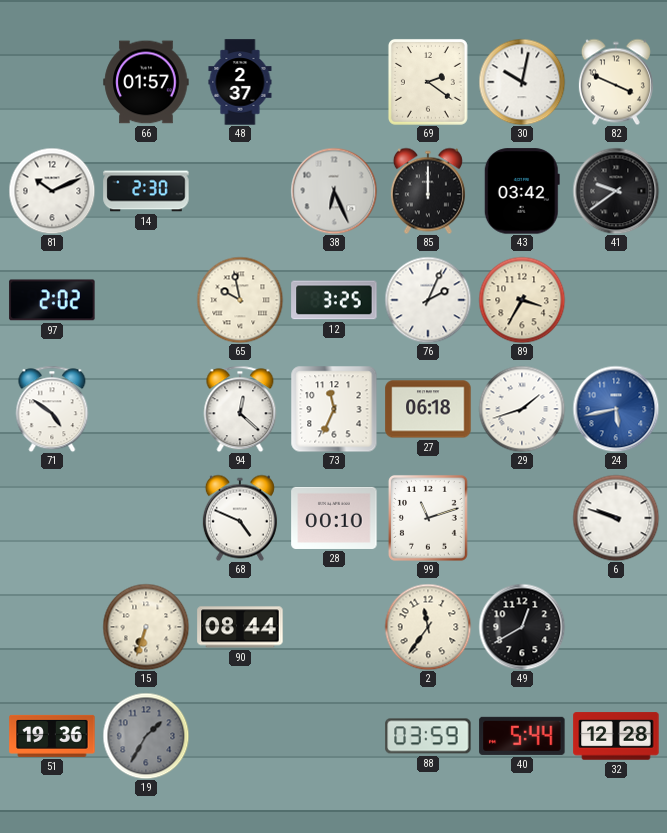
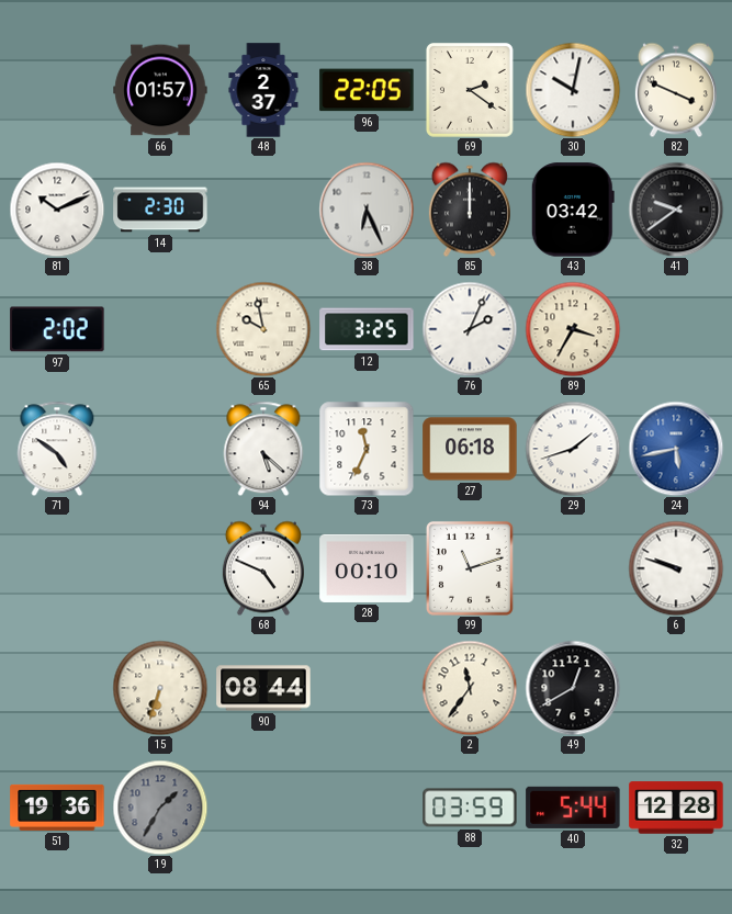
96: none -> 22:05 (367, 90)
94: 12:22 -> 5:22 (263, 449)
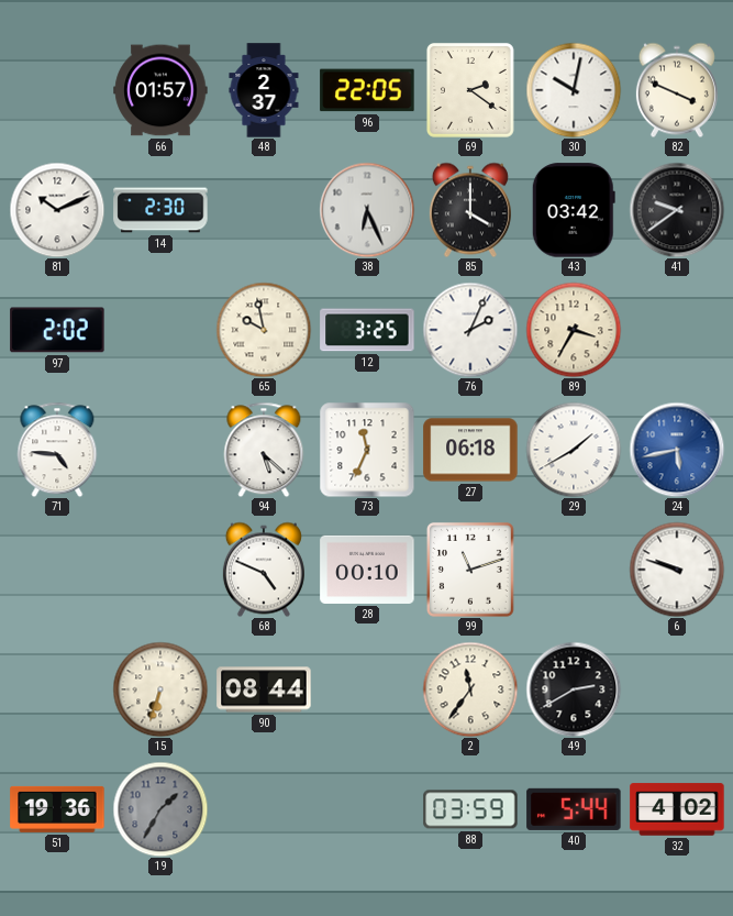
85: 12:00 -> 4:00 (470, 210)
71: 4:51 -> 4:46 (57, 450)
29: 1:42 -> 1:40 (574, 450)
49: 12:40 -> 2:40 (574, 689)
32: 12:28 -> 4:02 (677, 809)
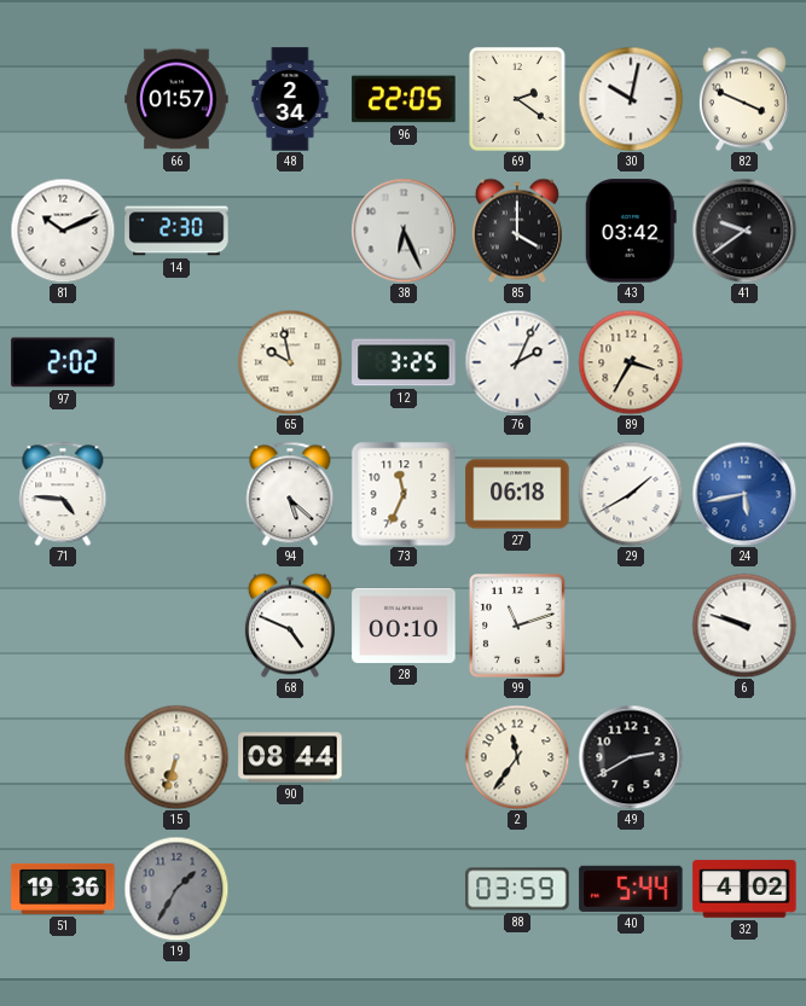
48: 2:37 -> 2:34 (290, 99)
